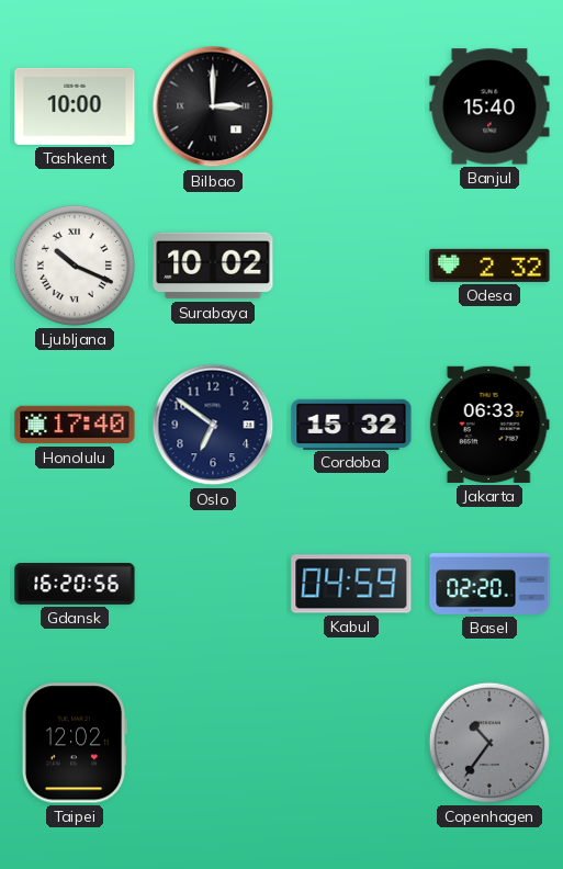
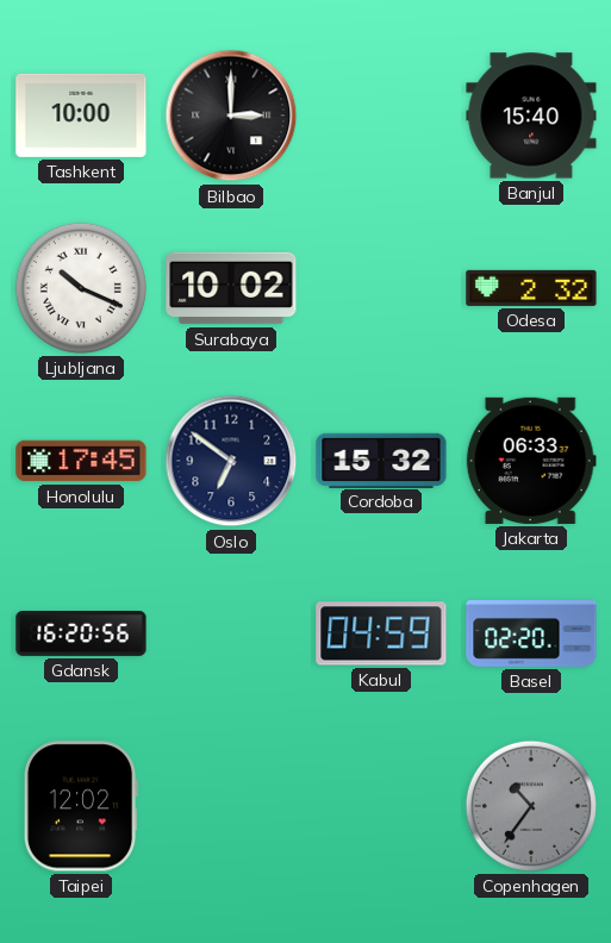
Honolulu: 17:40 -> 17:45 (81, 461)
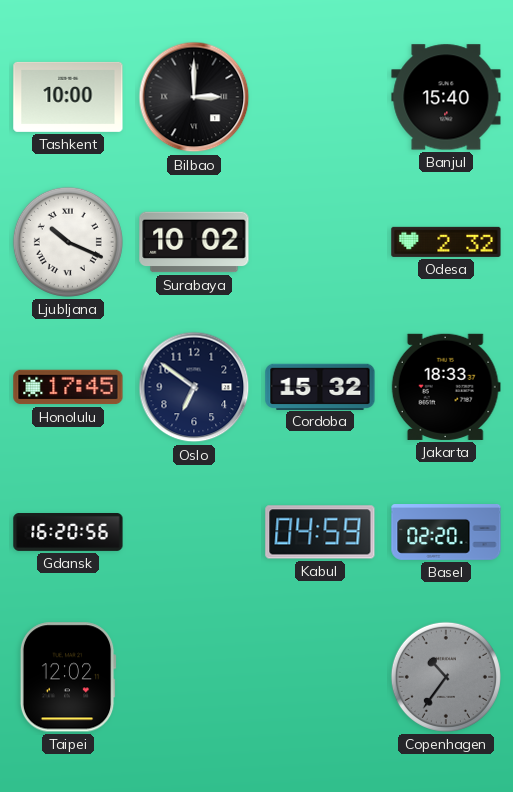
Jakarta: 06:33 -> 18:33 (446, 387)
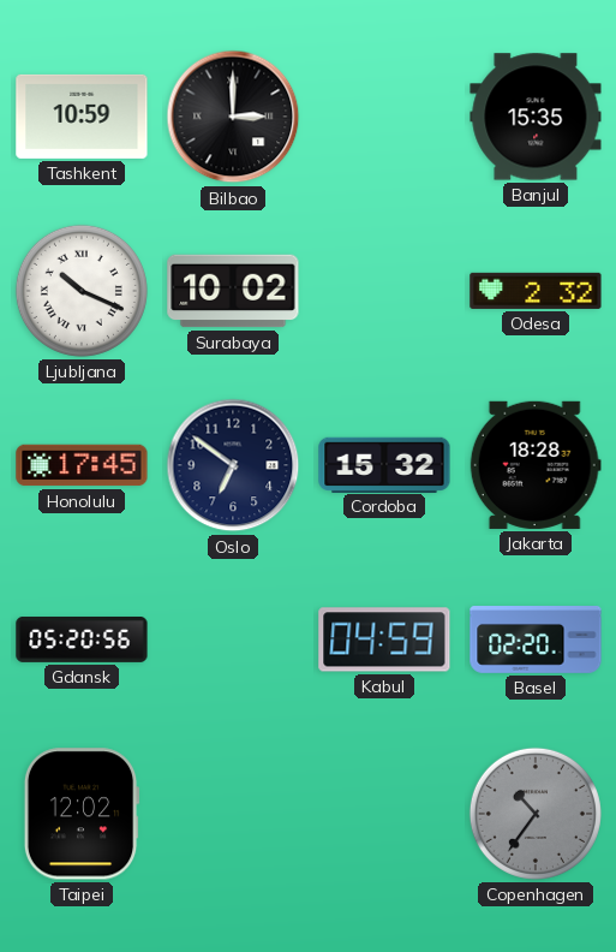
Tashkent: 10:00 -> 10:59 (82, 117)
Banjul: 15:40 -> 15:35 (536, 117)
Jakarta: 18:33 -> 18:28 (536, 465)
Gdansk: 16:20 -> 05:20 (82, 641)
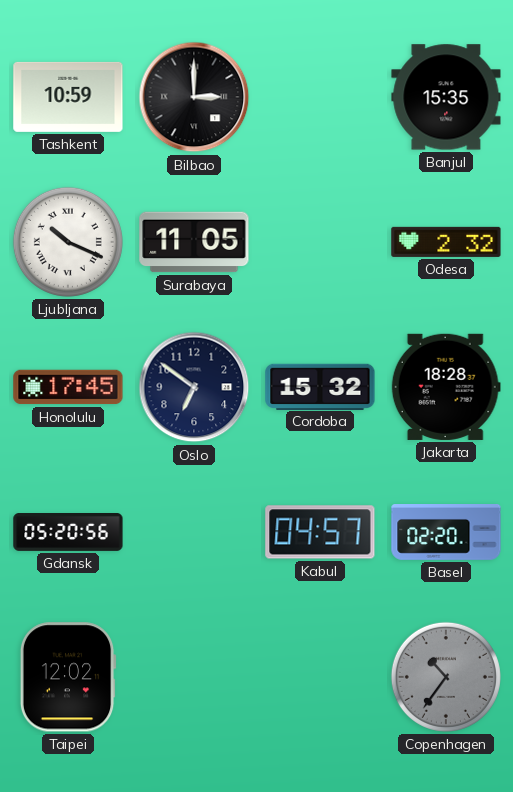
Surabaya: 10:02 -> 11:05 (194, 242)
Kabul: 04:59 -> 04:57 (320, 532)
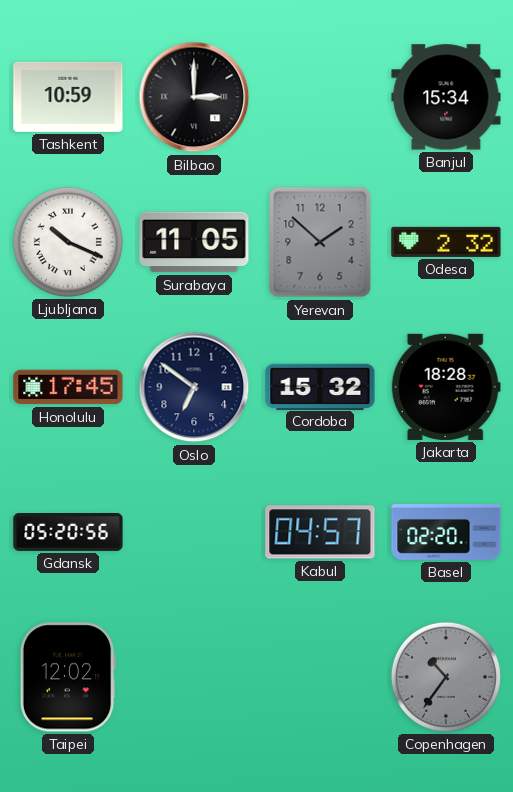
Banjul: 15:35 -> 15:34 (446, 97)
Yerevan: none -> 1:52 (320, 242)
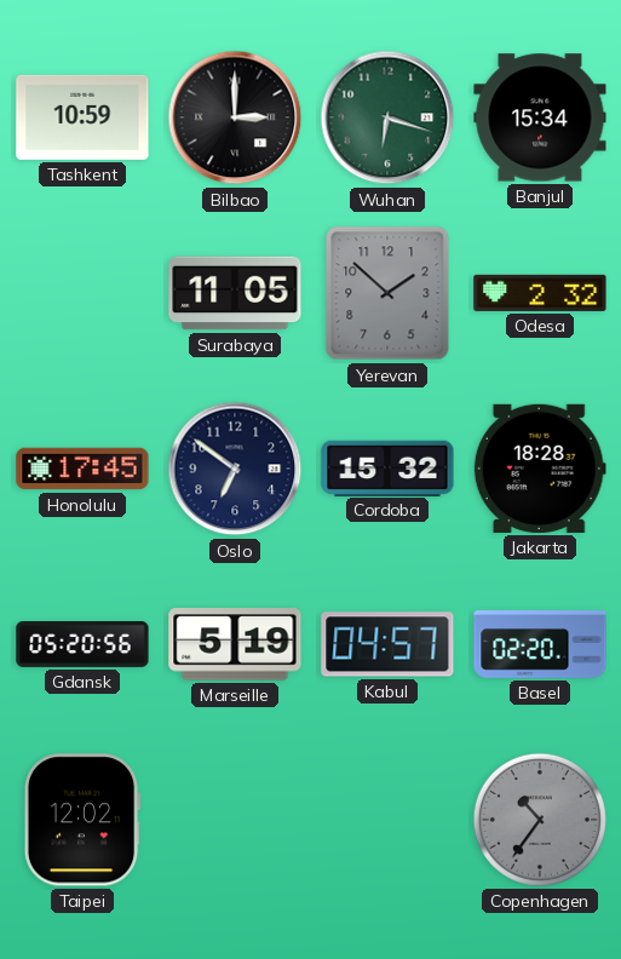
Wuhan: none -> 6:18 (387, 117)
Ljubljana: 10:19 -> none (68, 242)
Marseille: none -> 5:19 (235, 644)
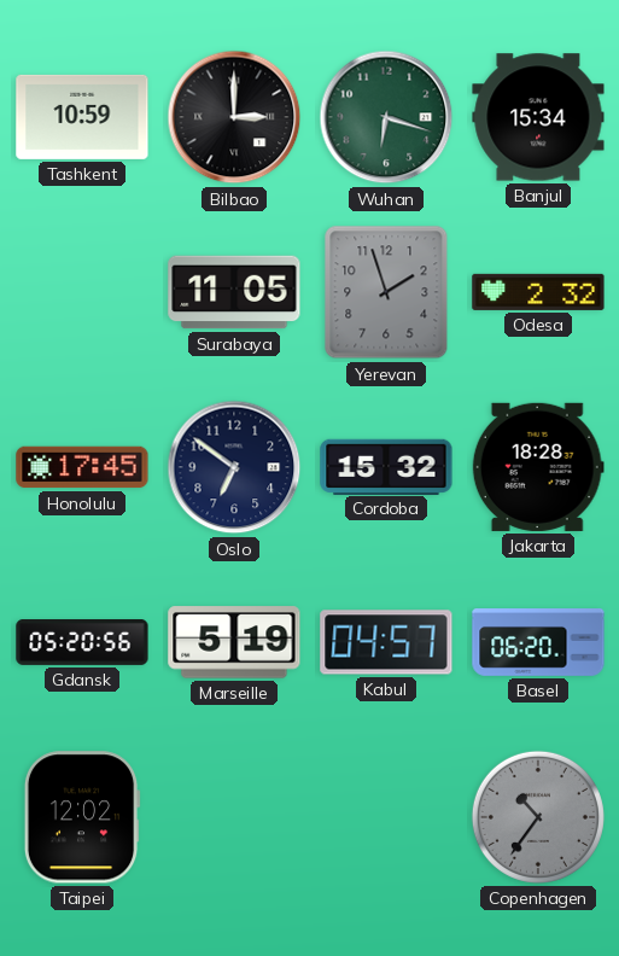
Yerevan: 1:52 -> 1:57 (386, 292)
Basel: 02:20 -> 06:20 (538, 643)
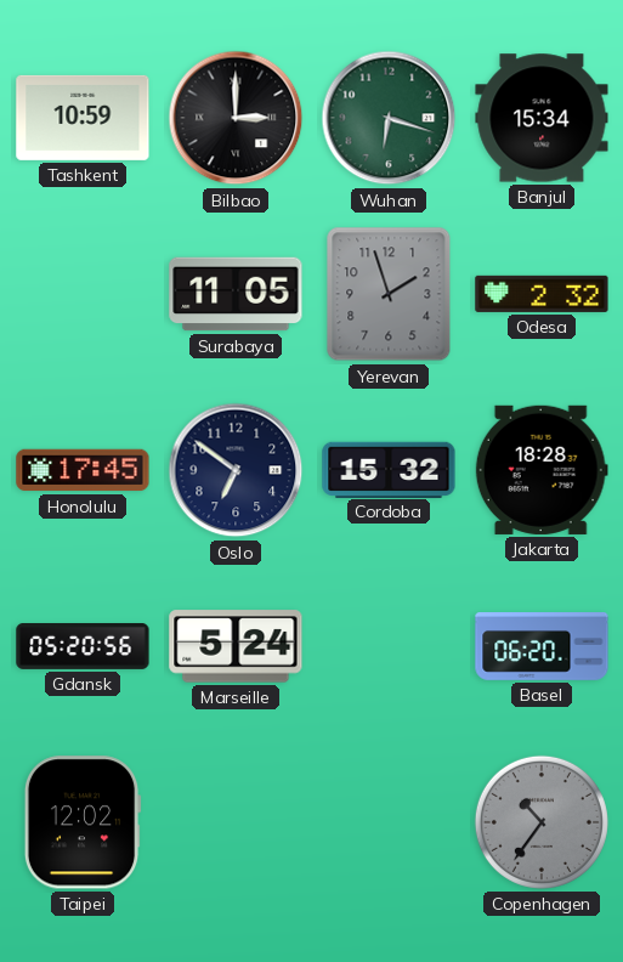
Marseille: 5:19 -> 5:24 (236, 646)
Kabul: 04:57 -> none (386, 642)
